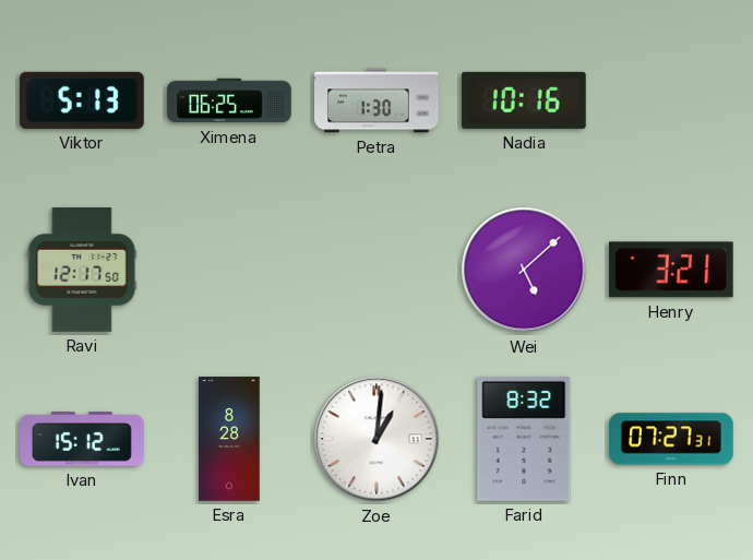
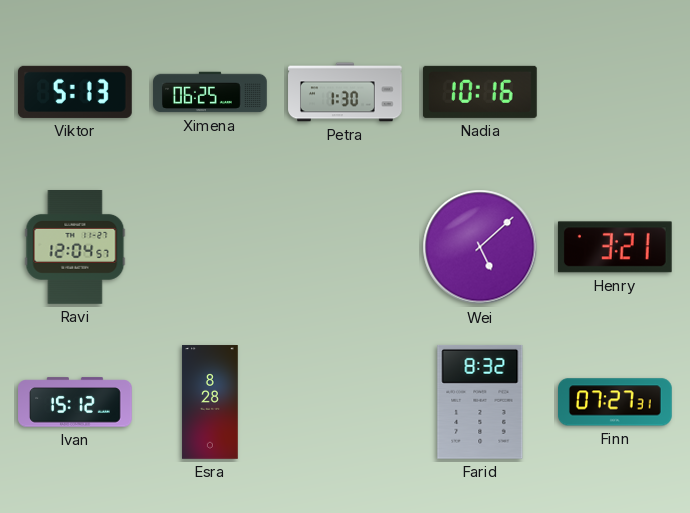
Ravi: 12:17 -> 12:04 (75, 248)
Zoe: 1:01 -> none (376, 439)
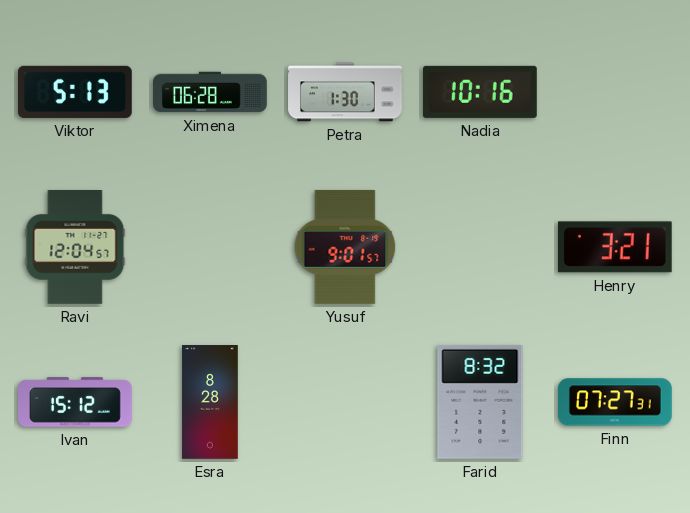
Ximena: 06:25 -> 06:28 (210, 92)
Yusuf: none -> 9:01 (345, 247)
Wei: 5:08 -> none (480, 247)
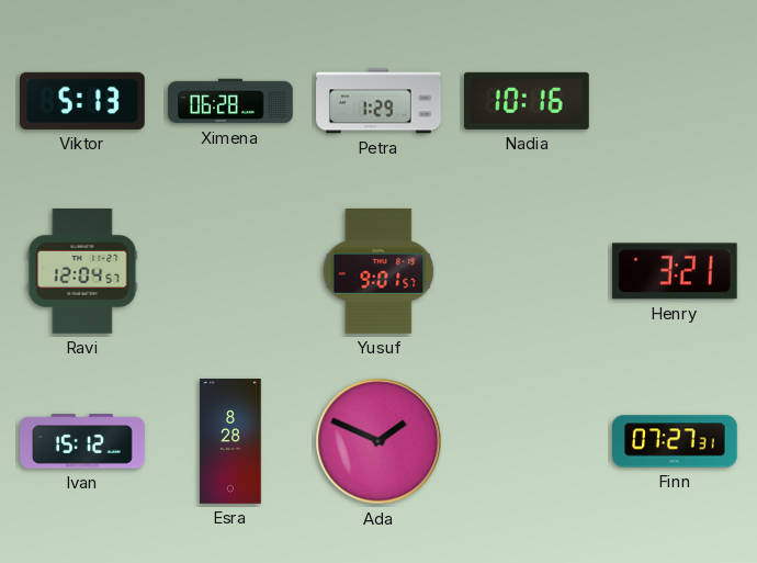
Petra: 1:30 -> 1:29 (378, 101)
Ada: none -> 1:49 (378, 441)
Farid: 8:32 -> none (480, 402)
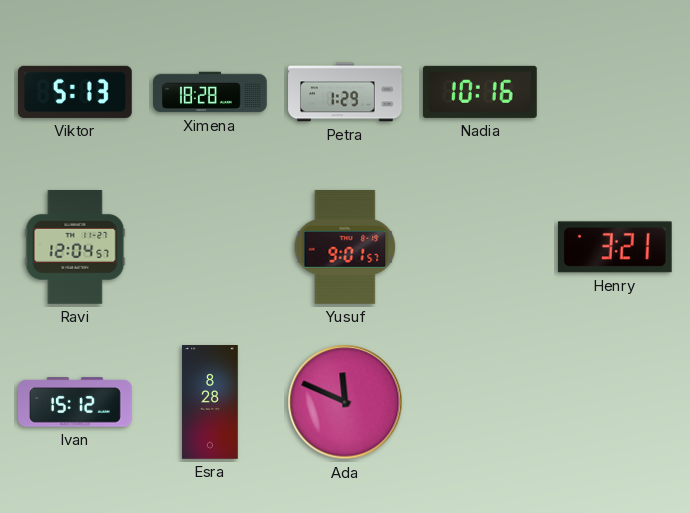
Ximena: 06:28 -> 18:28 (210, 92)
Ada: 1:49 -> 11:49 (345, 402)
Finn: 07:27 -> none (676, 441)
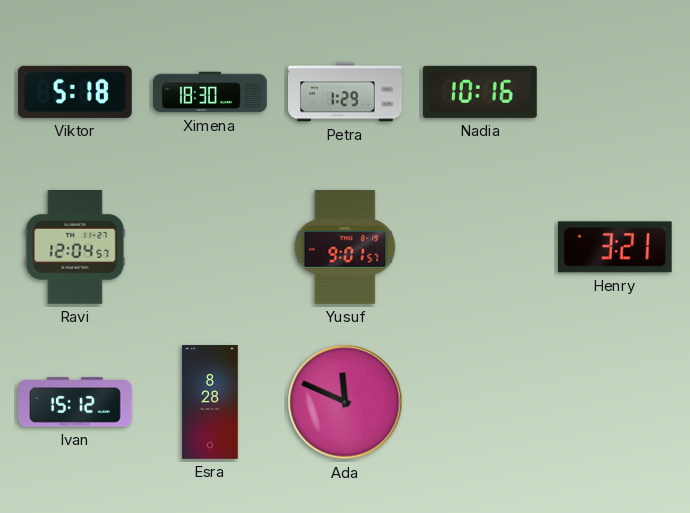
Viktor: 5:13 -> 5:18 (75, 92)
Ximena: 18:28 -> 18:30 (210, 92)
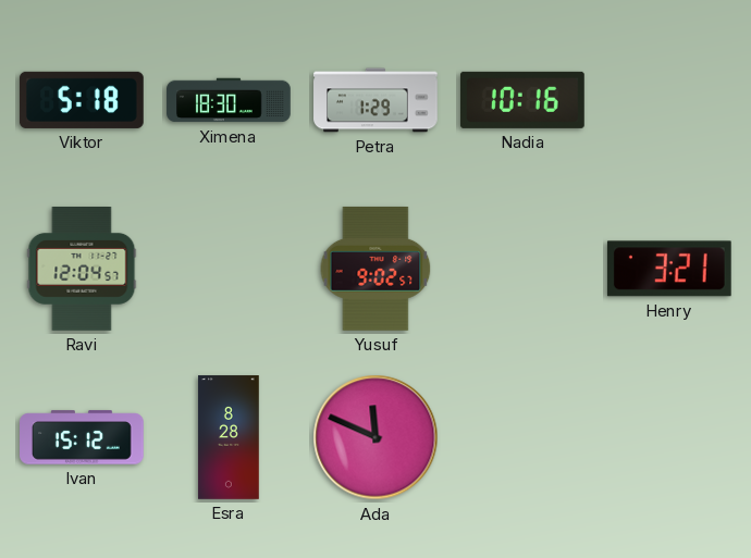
Yusuf: 9:01 -> 9:02 (375, 269)
